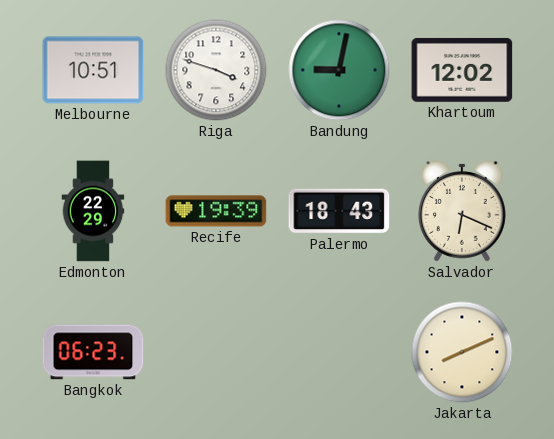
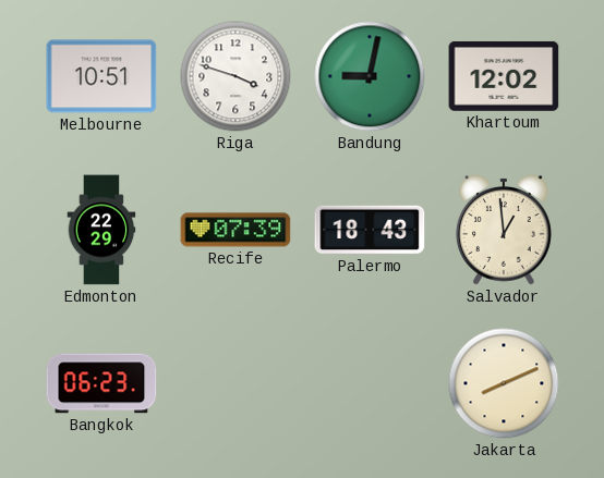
Recife: 19:39 -> 07:39 (235, 230)
Salvador: 6:19 -> 12:59 (504, 231)
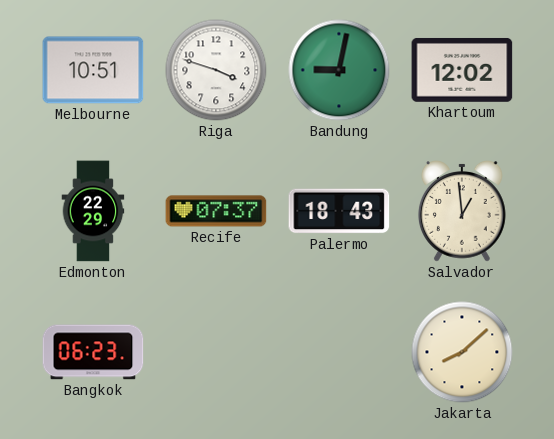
Recife: 07:39 -> 07:37 (216, 211)
Jakarta: 8:11 -> 8:08 (462, 352)
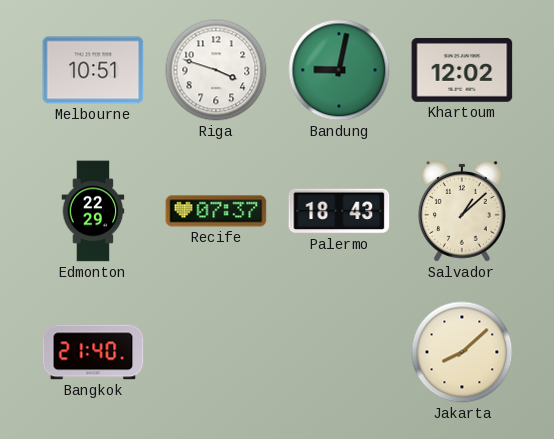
Salvador: 12:59 -> 1:08 (462, 212)
Bangkok: 06:23 -> 21:40 (93, 352)
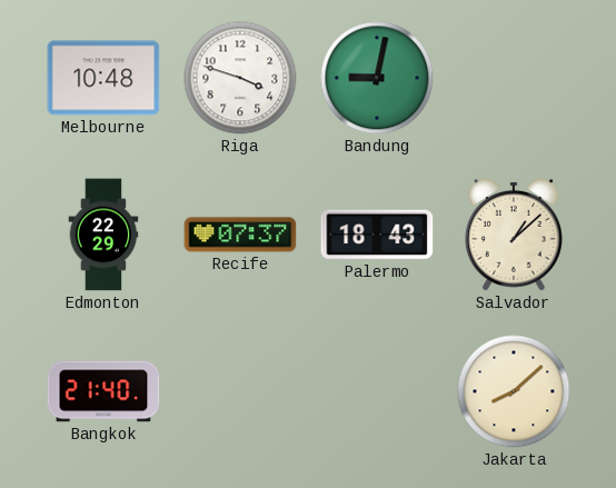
Melbourne: 10:51 -> 10:48 (103, 78)
Khartoum: 12:02 -> none (462, 70)
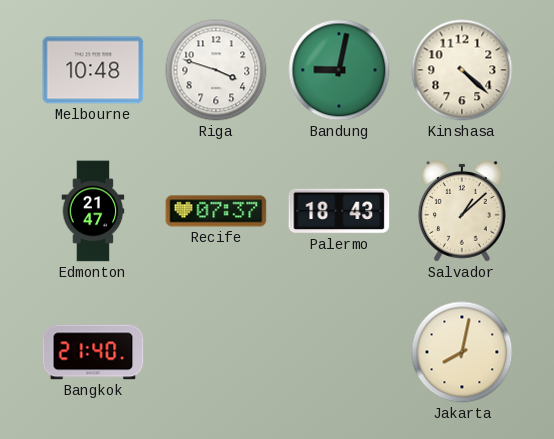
Kinshasa: none -> 4:22 (462, 70)
Edmonton: 22:29 -> 21:47 (93, 211)
Jakarta: 8:08 -> 8:02 (462, 352)
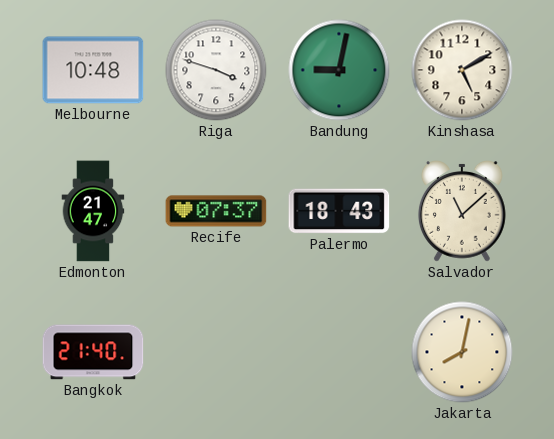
Kinshasa: 4:22 -> 5:10 (462, 70)
Salvador: 1:08 -> 11:08 (462, 212)
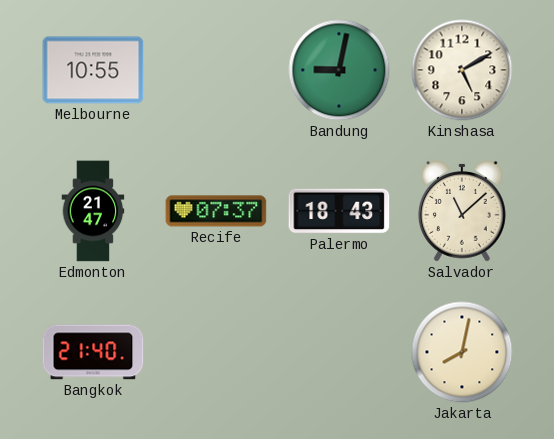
Melbourne: 10:48 -> 10:55 (93, 70)
Riga: 3:48 -> none (216, 70)
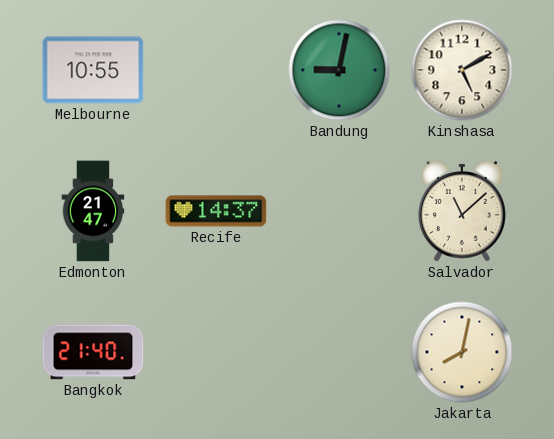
Recife: 07:37 -> 14:37 (216, 211)
Palermo: 18:43 -> none (339, 211)
